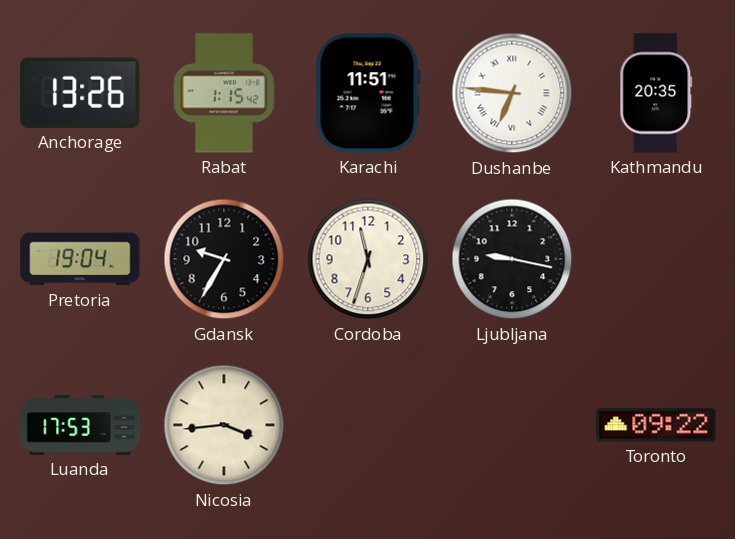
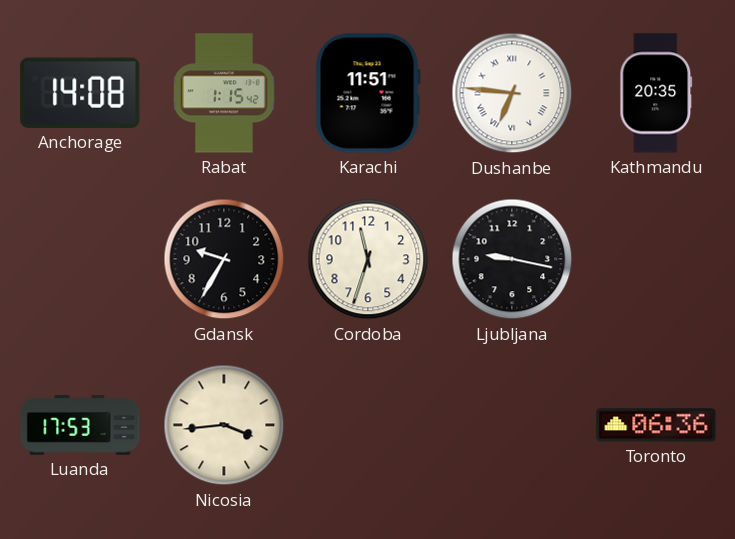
Anchorage: 13:26 -> 14:08 (80, 93)
Pretoria: 19:04 -> none (80, 259)
Toronto: 09:22 -> 06:36 (656, 425)
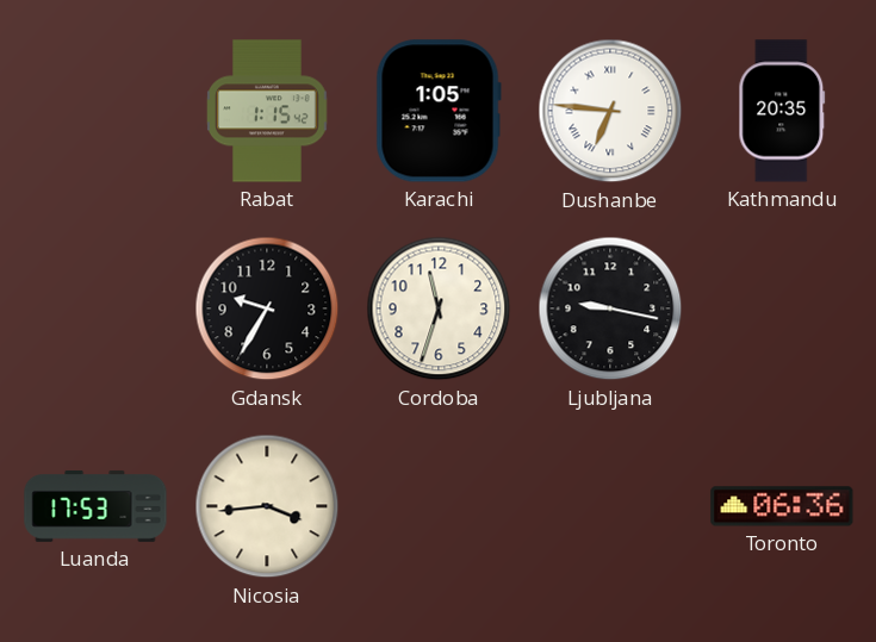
Anchorage: 14:08 -> none (80, 93)
Karachi: 11:51 -> 1:05 (439, 111)
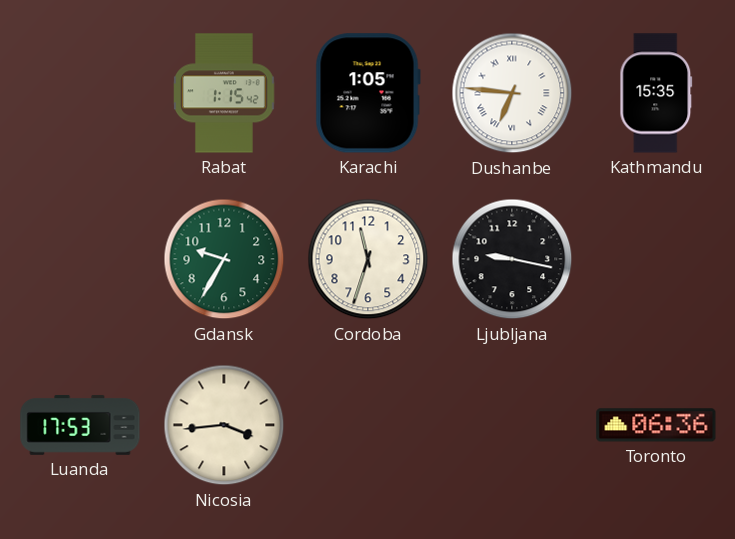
Kathmandu: 20:35 -> 15:35 (656, 93)
Gdansk dial: black -> green (224, 259)
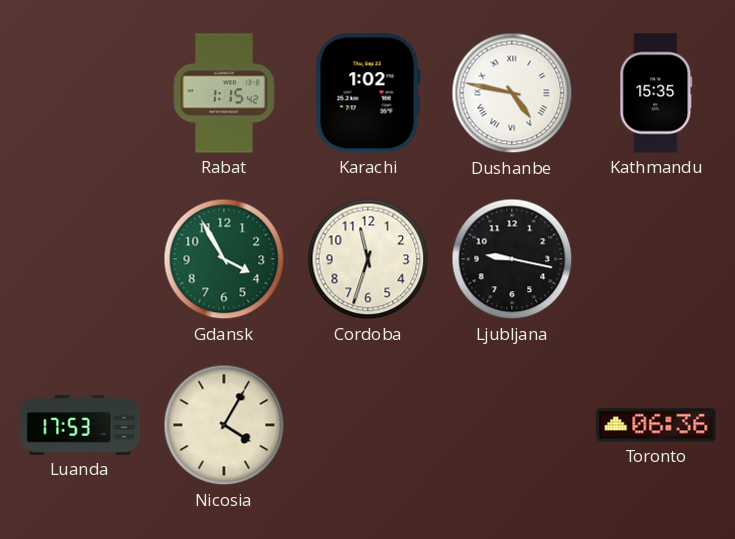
Karachi: 1:05 -> 1:02 (368, 93)
Dushanbe: 6:46 -> 4:47 (512, 93)
Gdansk: 9:35 -> 3:55 (224, 259)
Nicosia: 3:44 -> 4:05 (224, 425)
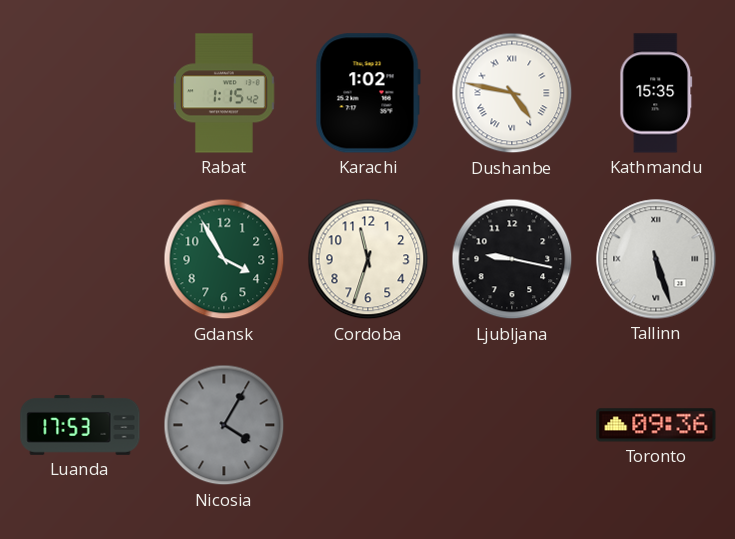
Tallinn: none -> 5:27 (656, 259)
Nicosia dial: cream -> grey (224, 425)
Toronto: 06:36 -> 09:36 (656, 425)
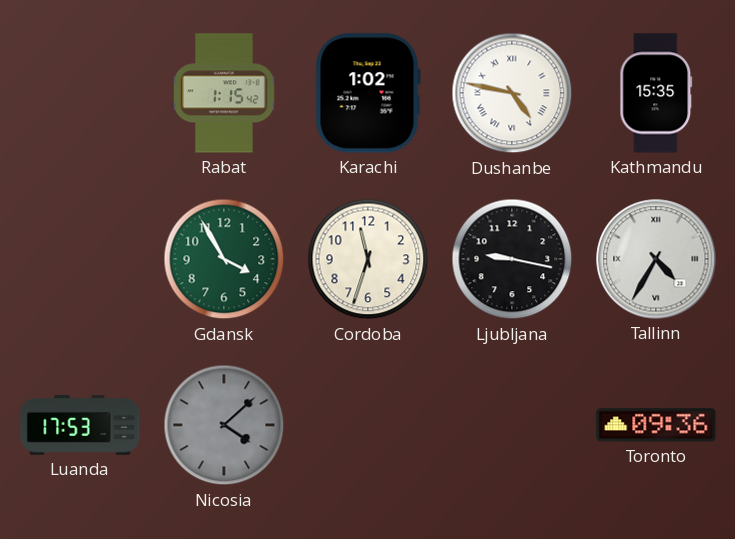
Tallinn: 5:27 -> 4:35 (656, 259)
Nicosia: 4:05 -> 4:08 (224, 425)
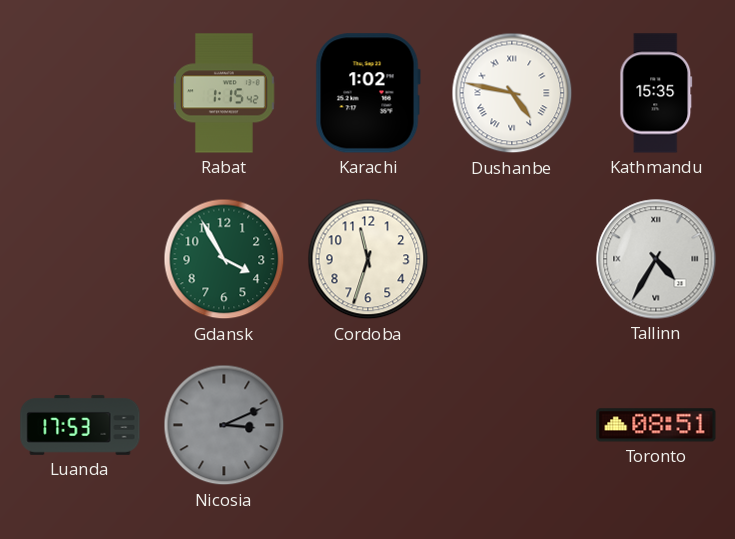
Ljubljana: 9:17 -> none (512, 259)
Nicosia: 4:08 -> 3:11 (224, 425)
Toronto: 09:36 -> 08:51 (656, 425)
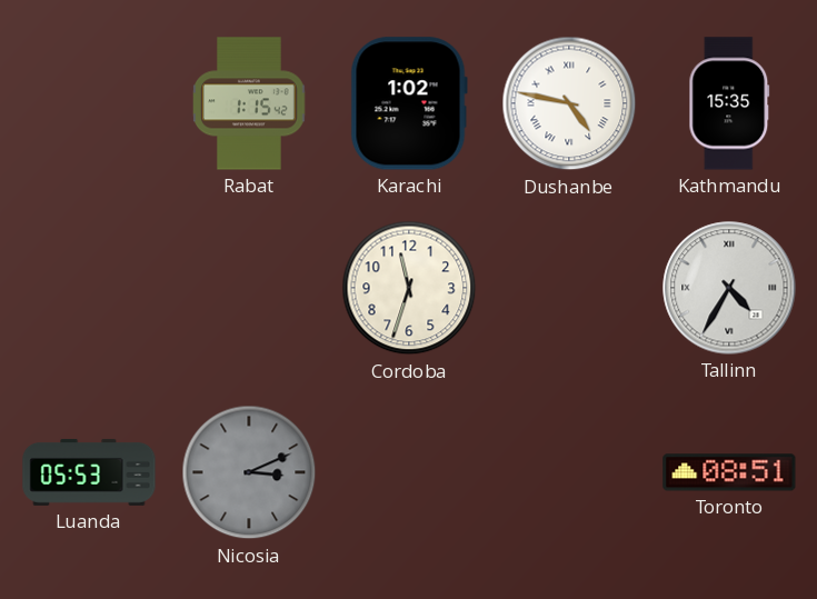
Gdansk: 3:55 -> none (224, 259)
Luanda: 17:53 -> 05:53 (89, 472)
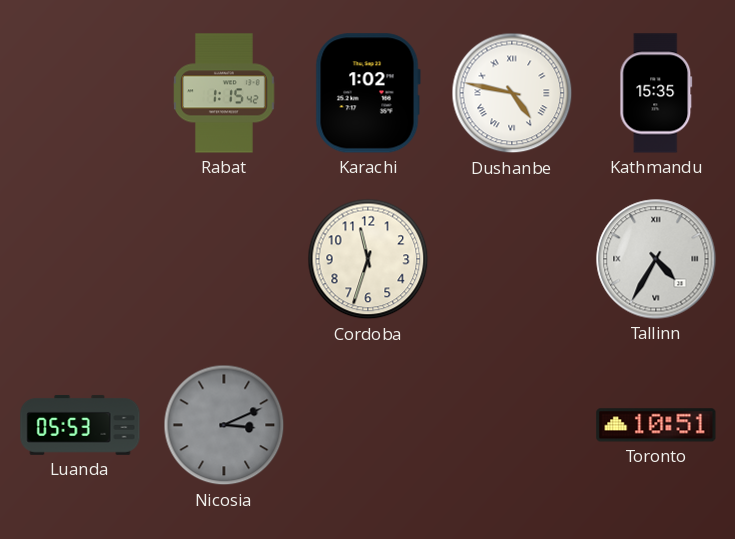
Toronto: 08:51 -> 10:51 (656, 425)
